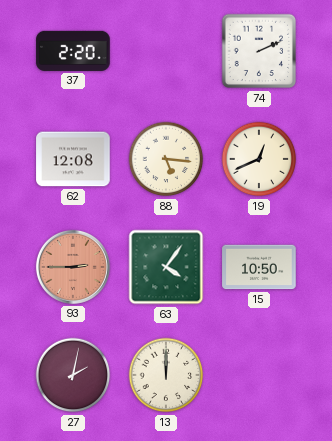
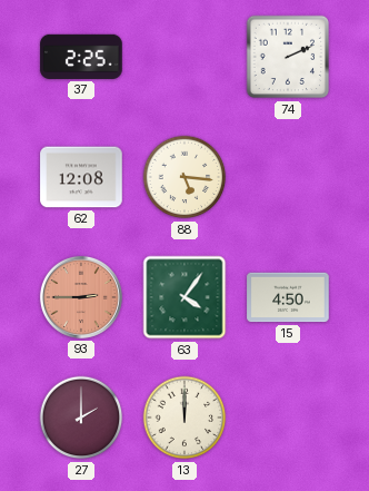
37: 2:20 -> 2:25 (81, 57)
19: 12:41 -> none (259, 159)
15: 10:50 -> 4:50 (288, 297)
27: 2:02 -> 2:00 (81, 418)
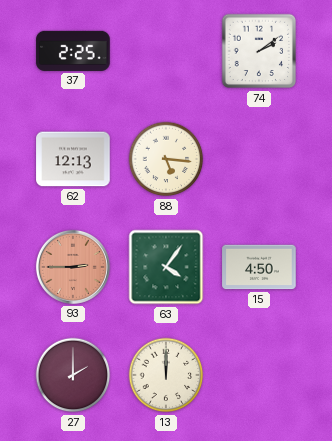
74: 2:11 -> 2:09 (259, 51)
62: 12:08 -> 12:13 (73, 159)
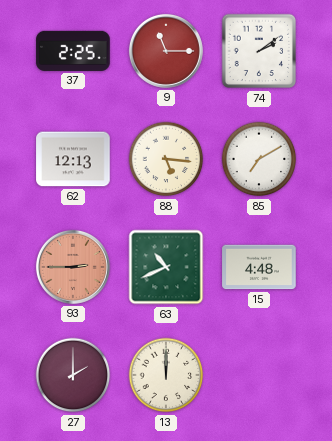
9: none -> 11:15 (166, 51)
85: none -> 7:10 (259, 159)
63: 4:06 -> 10:41 (166, 267)
15: 4:50 -> 4:48 (259, 267)
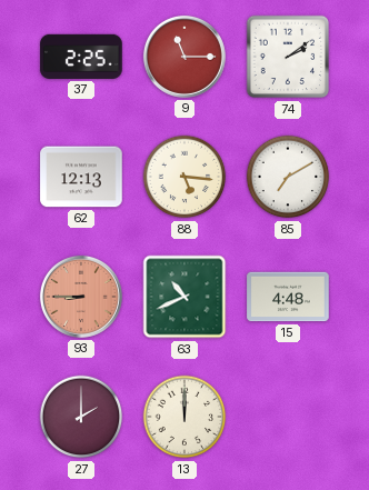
93: 2:45 -> 8:45 (81, 297)
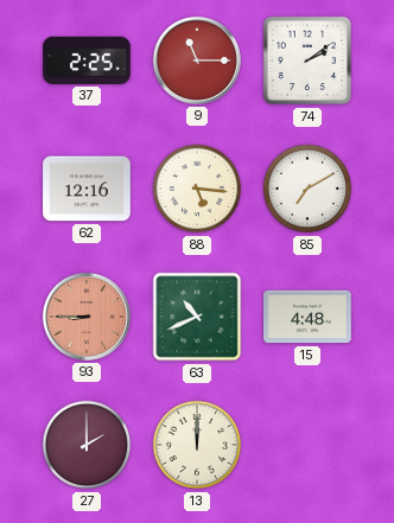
62: 12:13 -> 12:16 (87, 189)
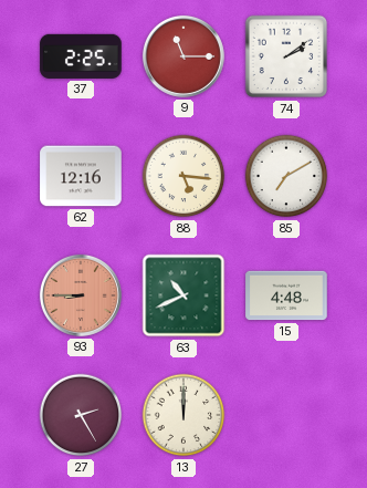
27: 2:00 -> 2:25 (81, 415)
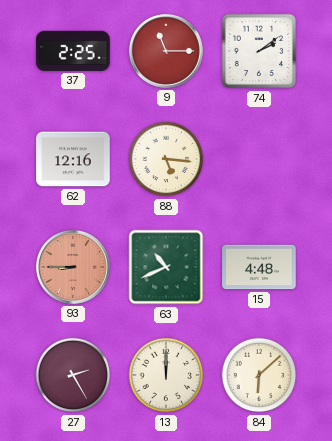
85: 7:10 -> none (286, 176)
84: none -> 6:08 (259, 375)
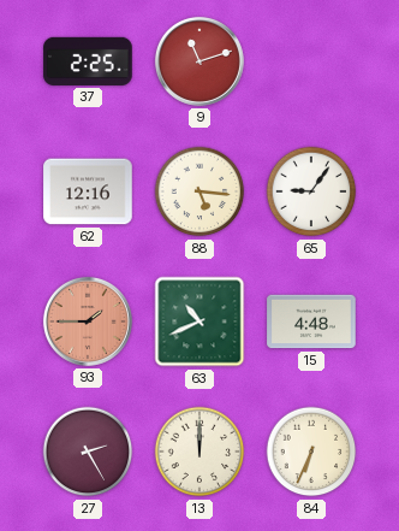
9: 11:15 -> 11:12 (199, 61)
74: 2:09 -> none (259, 51)
65: none -> 9:06 (311, 191)
93: 8:45 -> 1:45 (88, 321)
84: 6:08 -> 6:34 (311, 452)
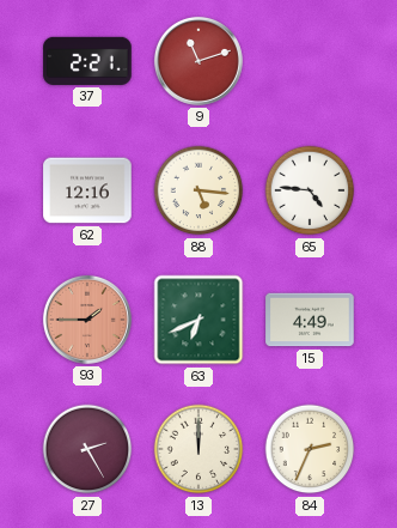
37: 2:25 -> 2:21 (87, 61)
65: 9:06 -> 4:46 (310, 190)
63: 10:41 -> 6:41 (198, 320)
15: 4:48 -> 4:49 (310, 320)
84: 6:34 -> 2:34 (310, 449)
